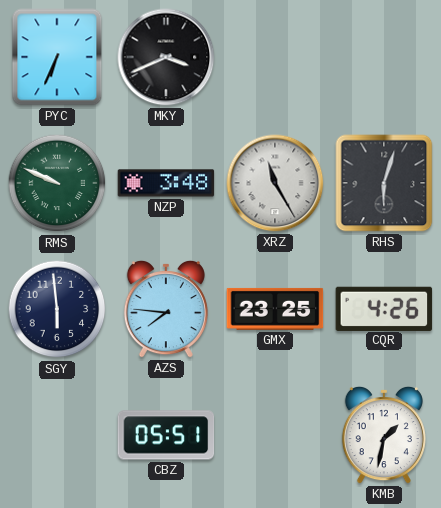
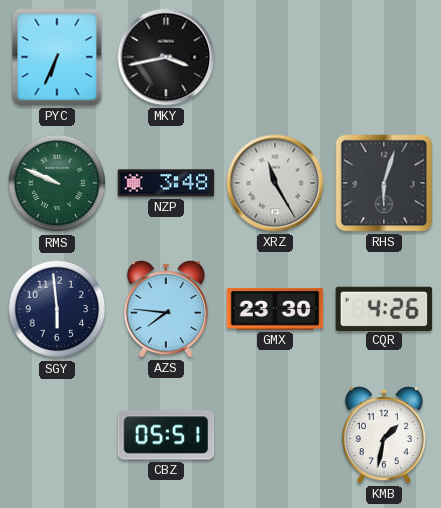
MKY: 3:41 -> 3:43 (166, 57)
GMX: 23:25 -> 23:30 (275, 309)
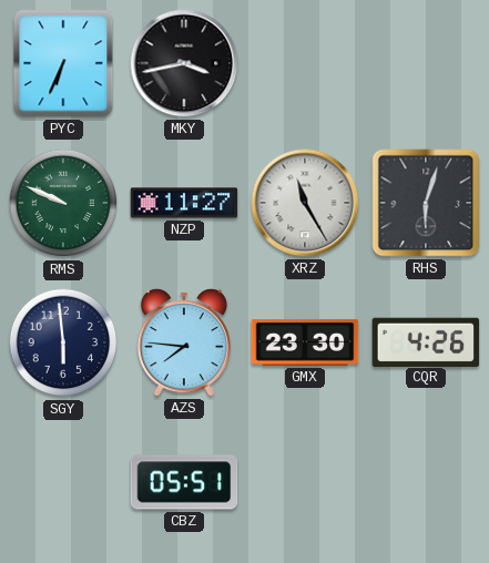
NZP: 3:48 -> 11:27 (184, 203)
KMB: 1:32 -> none (384, 435)
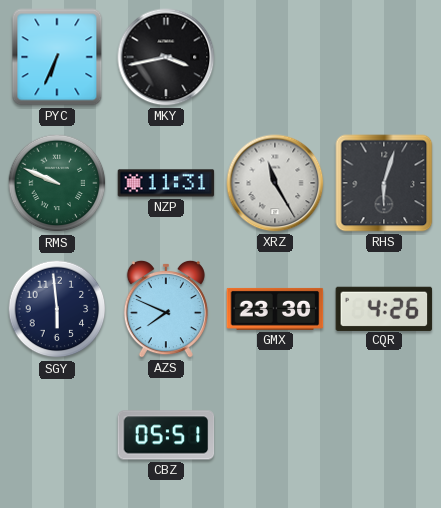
NZP: 11:27 -> 11:31 (166, 183)
AZS: 7:46 -> 7:49 (166, 309)
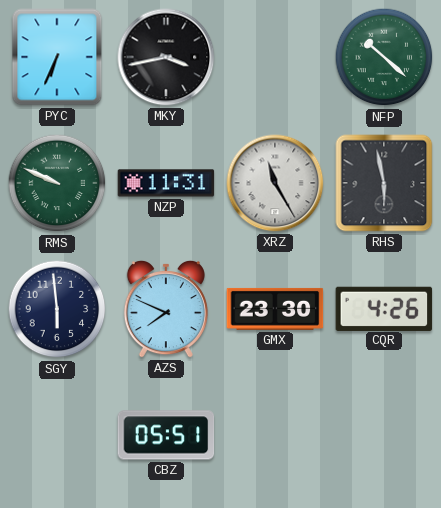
NFP: none -> 10:22 (384, 57)
RHS: 6:03 -> 5:58 (384, 183)
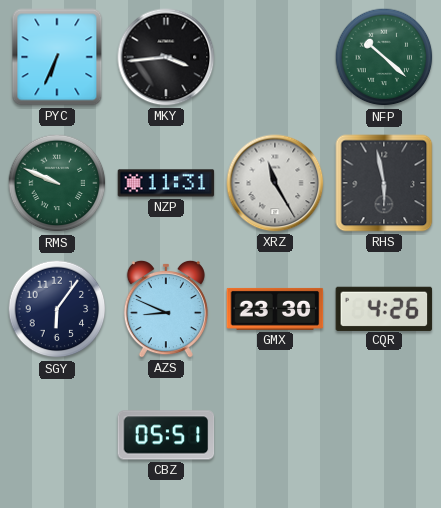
MKY: 3:43 -> 3:44 (166, 57)
SGY: 5:59 -> 6:06 (57, 309)
AZS: 7:49 -> 8:49 (166, 309)
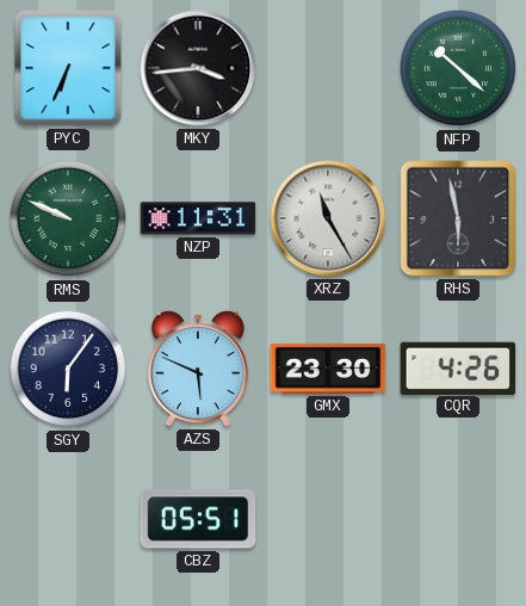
AZS: 8:49 -> 5:49 (198, 369)
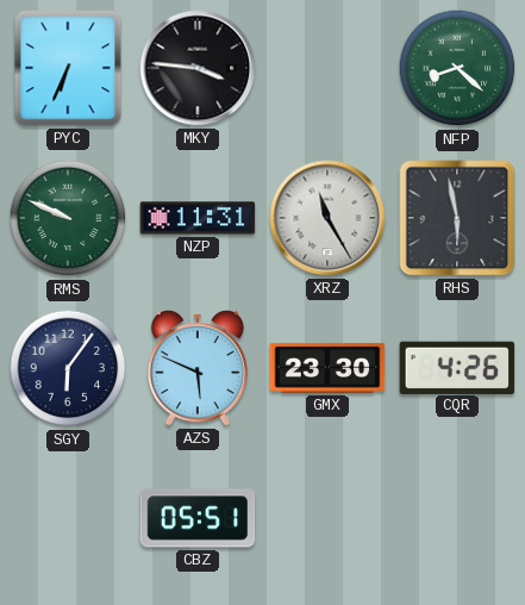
MKY: 3:44 -> 3:46 (198, 68)
NFP: 10:22 -> 8:22 (457, 68)
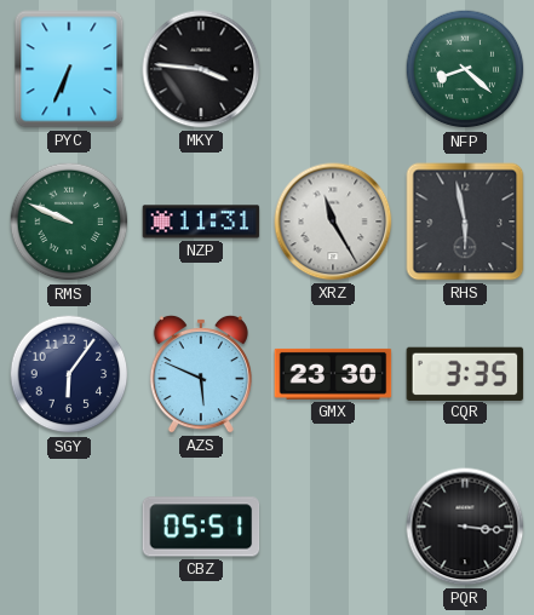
CQR: 4:26 -> 3:35 (465, 373)
PQR: none -> 3:16 (465, 527)
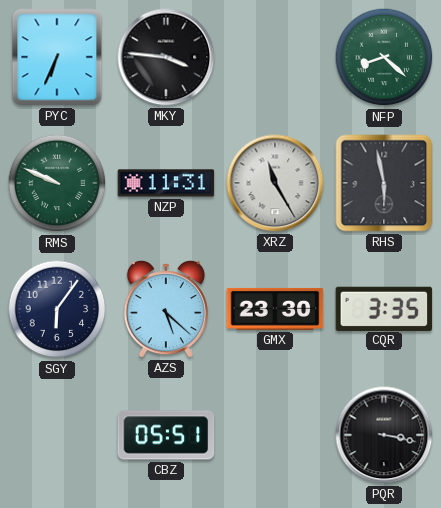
AZS: 5:49 -> 5:22 (166, 309)
PQR: 3:16 -> 3:17 (384, 435)
